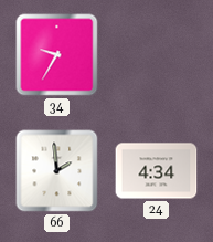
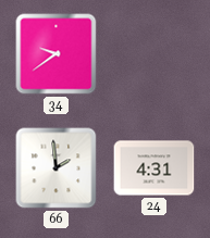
34: 9:35 -> 9:39 (57, 54)
24: 4:34 -> 4:31 (155, 168)
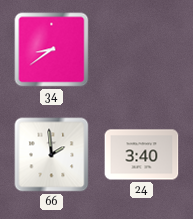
34: 9:39 -> 8:39 (52, 50)
24: 4:31 -> 3:40 (142, 155)
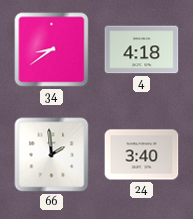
4: none -> 4:18 (142, 50)
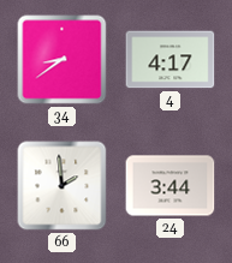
4: 4:18 -> 4:17 (171, 60)
24: 3:40 -> 3:44 (171, 186)
